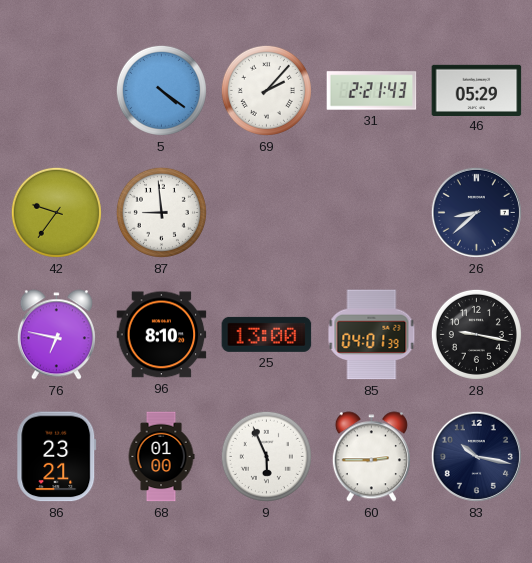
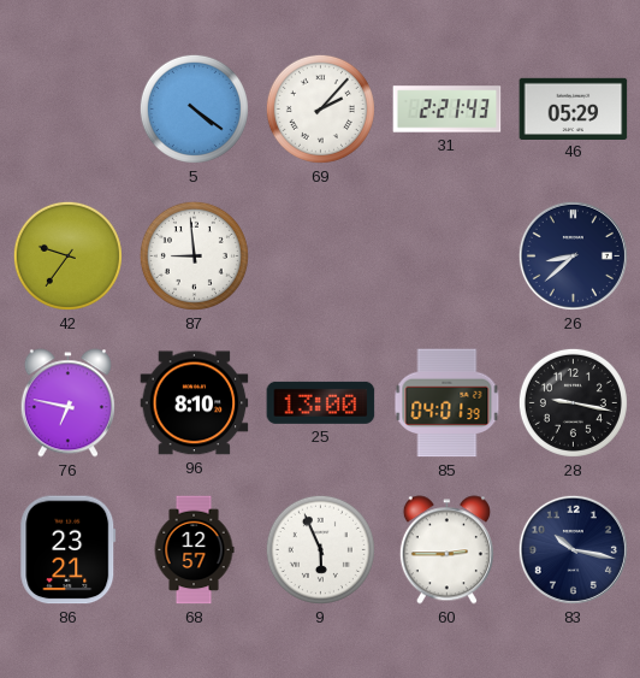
68: 01:00 -> 12:57 (194, 550)
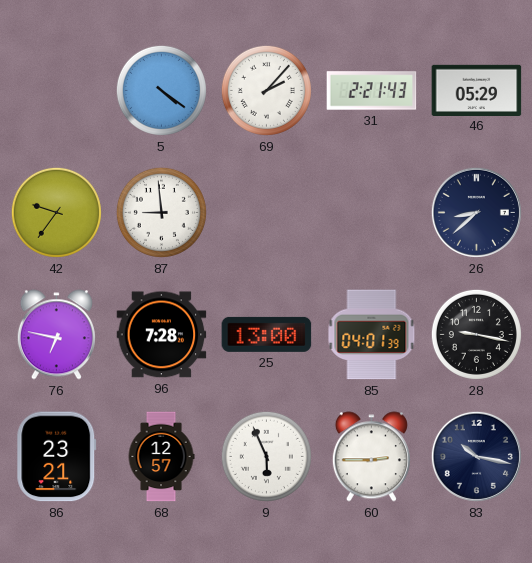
96: 8:10 -> 7:28 (162, 335)
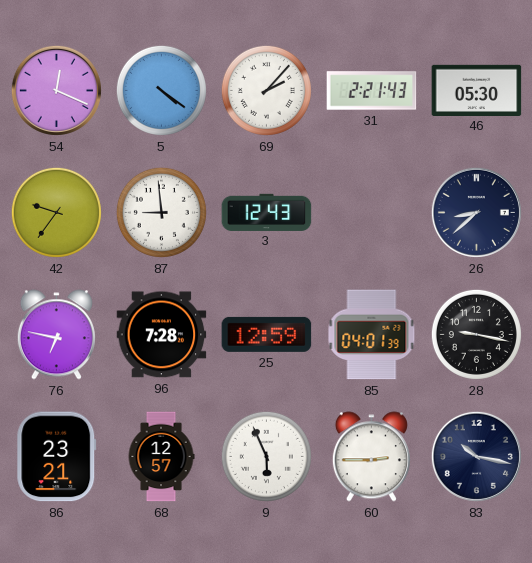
54: none -> 12:19 (56, 90)
46: 05:29 -> 05:30 (477, 90)
3: none -> 12:43 (267, 212)
25: 13:00 -> 12:59 (267, 334)
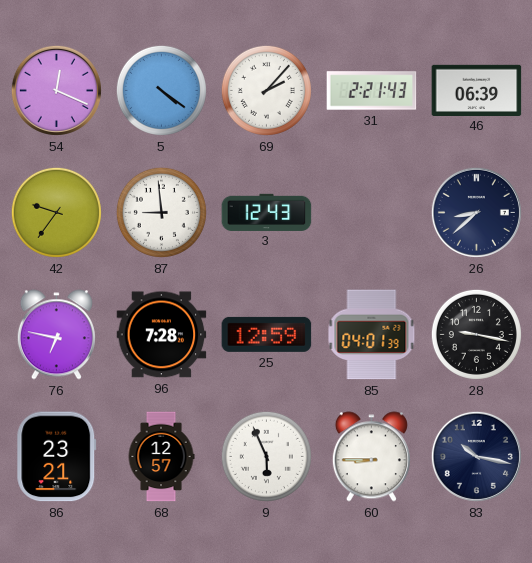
46: 05:30 -> 06:39 (477, 90)
60: 2:45 -> 8:45 (371, 457)
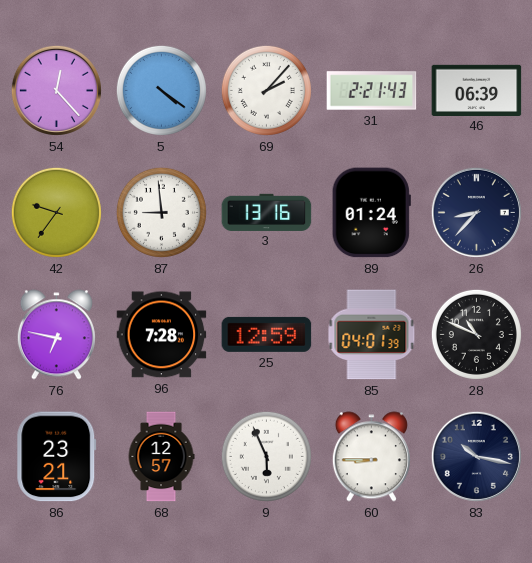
54: 12:19 -> 12:23 (56, 90)
3: 12:43 -> 13:16 (267, 212)
89: none -> 01:24 (371, 213)
26: 8:38 -> 8:37 (476, 212)
28: 9:17 -> 10:49 (476, 334)
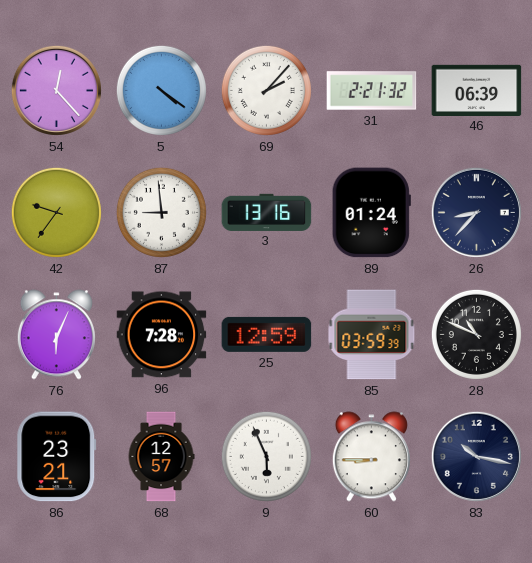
31: 2:21:43 -> 2:21:32 (372, 91)
76: 6:47 -> 6:04 (56, 335)
85: 04:01 -> 03:59 (372, 335)
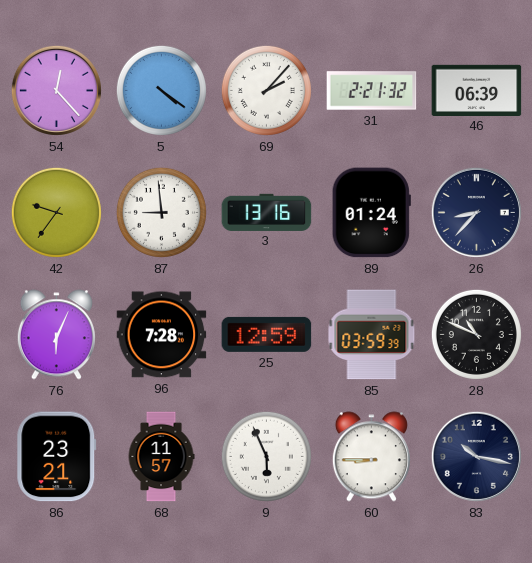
68: 12:57 -> 11:57 (161, 457)
